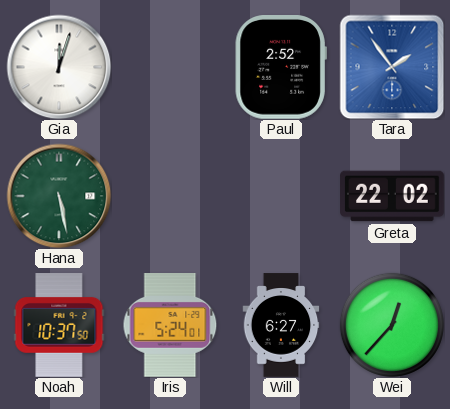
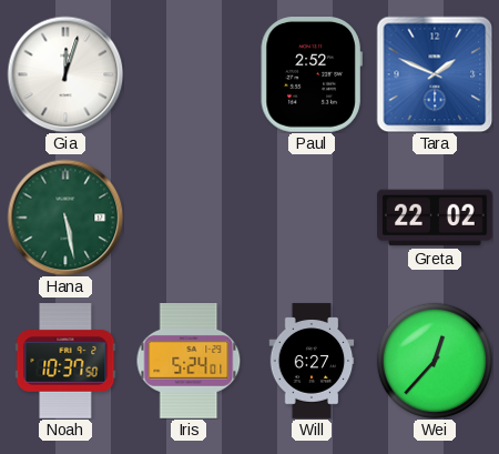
Tara: 1:54 -> 1:49 (435, 74)
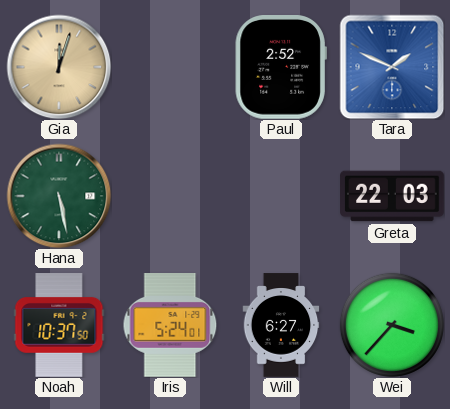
Gia dial: white -> champagne (59, 67)
Greta: 22:02 -> 22:03 (392, 196)
Wei: 12:37 -> 3:37 (391, 325)
